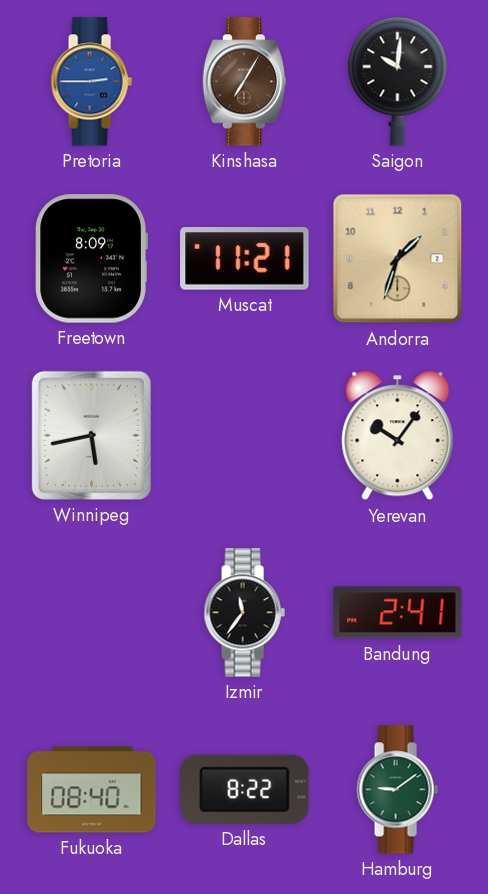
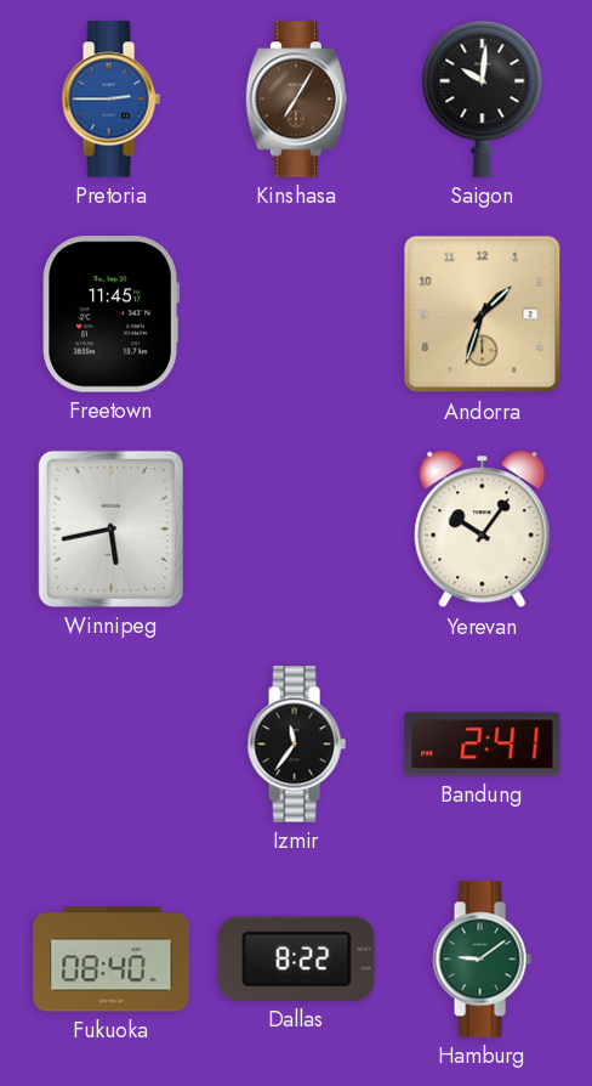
Freetown: 8:09 -> 11:45 (110, 315)
Muscat: 11:21 -> none (245, 259)
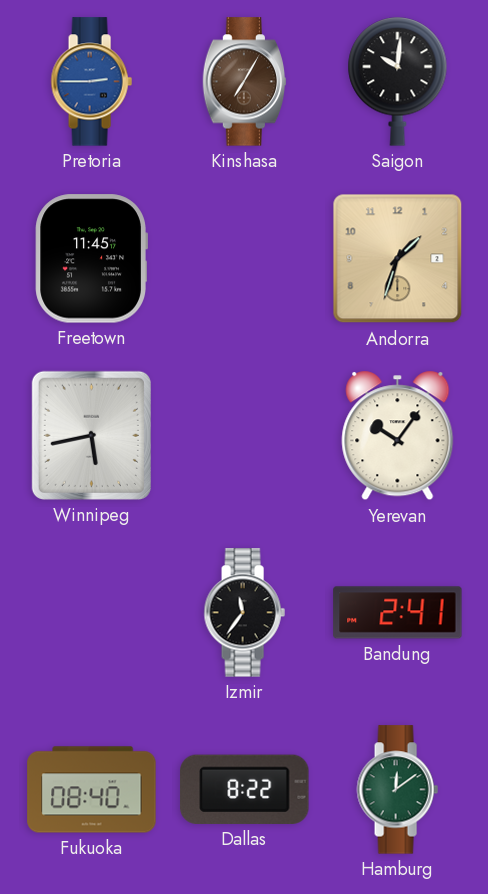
Hamburg: 9:09 -> 12:09 (397, 790)
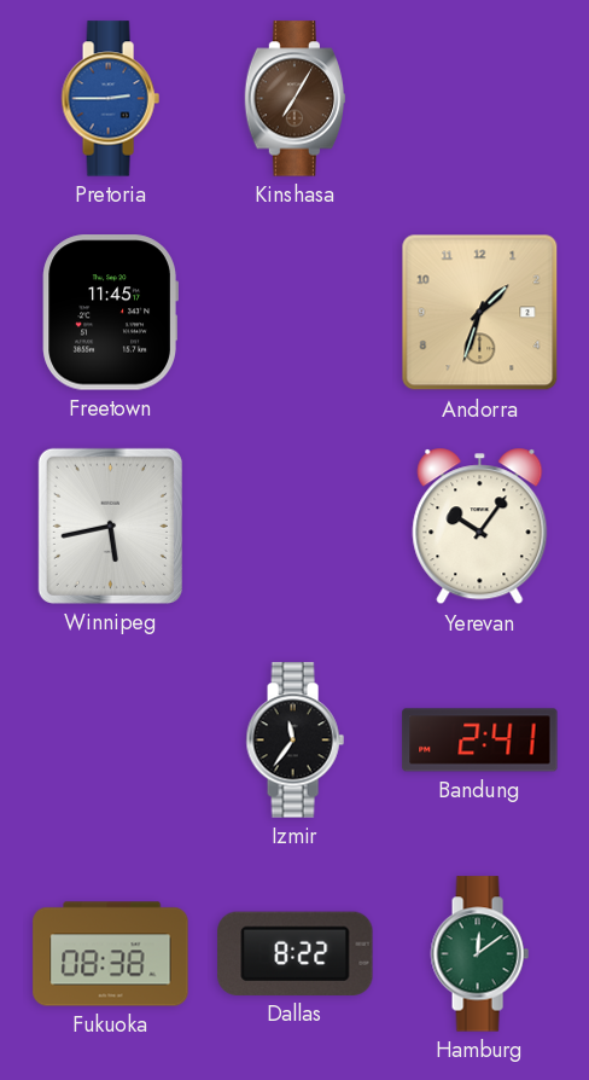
Saigon: 10:01 -> none (398, 81)
Fukuoka: 08:40 -> 08:38 (111, 954)
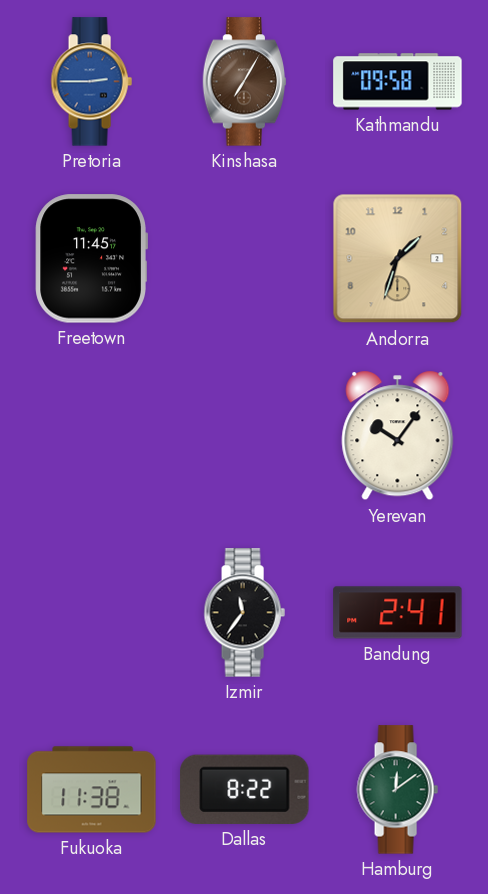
Kathmandu: none -> 09:58 (398, 82)
Winnipeg: 5:43 -> none (110, 526)
Fukuoka: 08:38 -> 11:38 (92, 790)
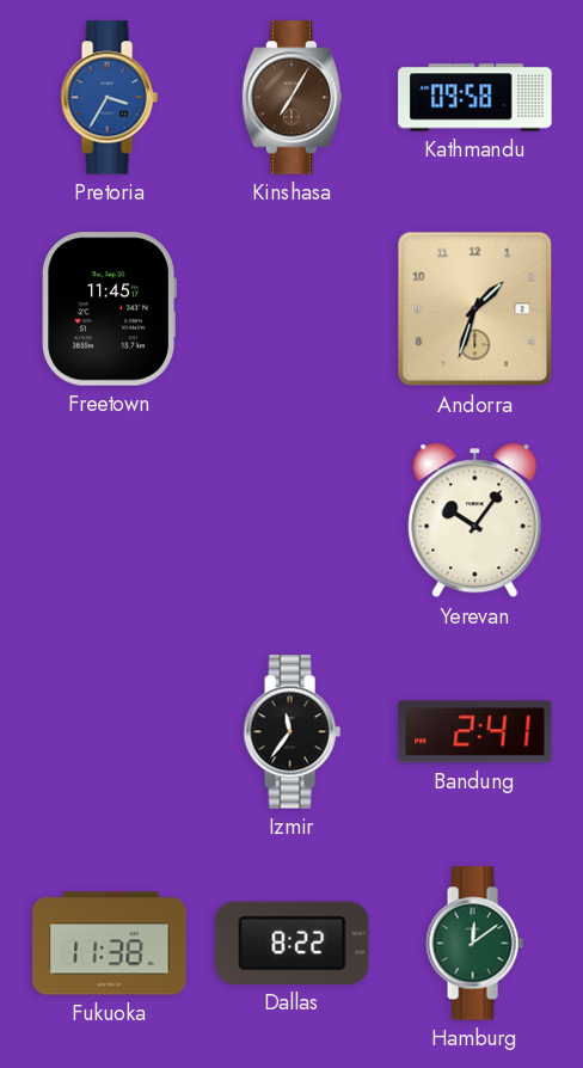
Pretoria: 2:45 -> 3:35 (109, 98)
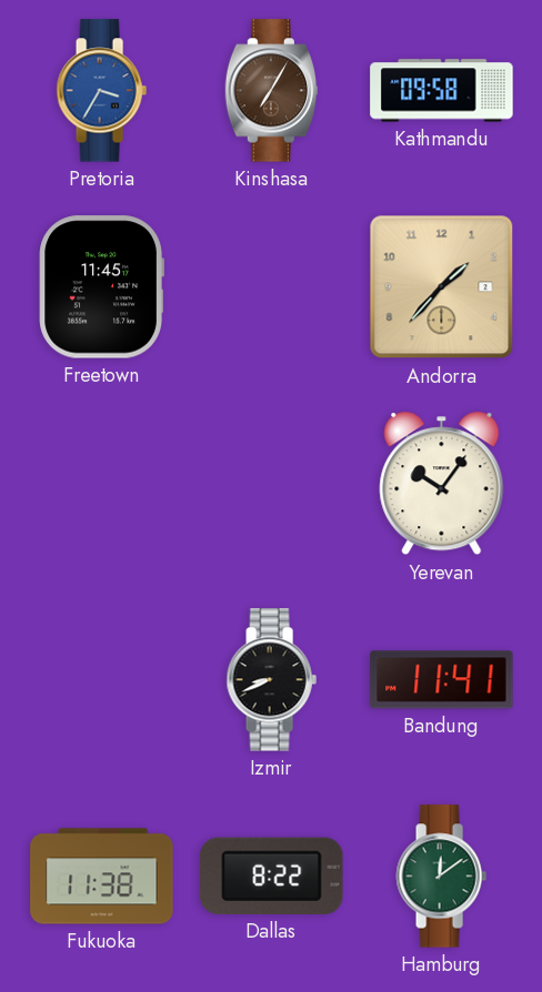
Andorra: 1:33 -> 1:37 (442, 287)
Izmir: 11:36 -> 8:41 (271, 680)
Bandung: 2:41 -> 11:41 (442, 680)
